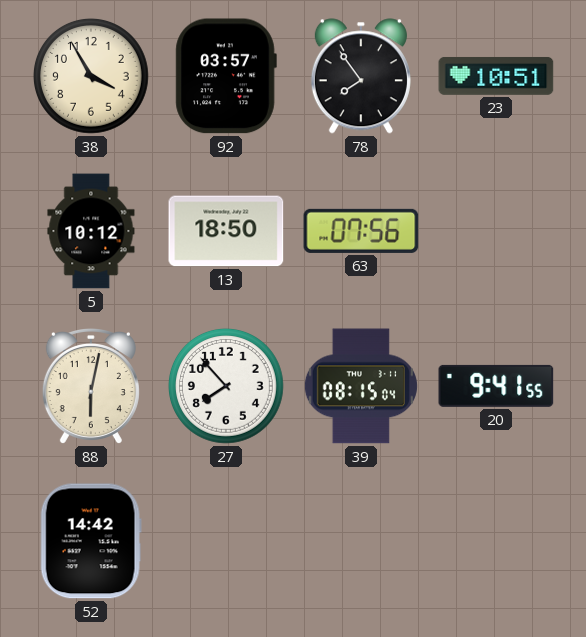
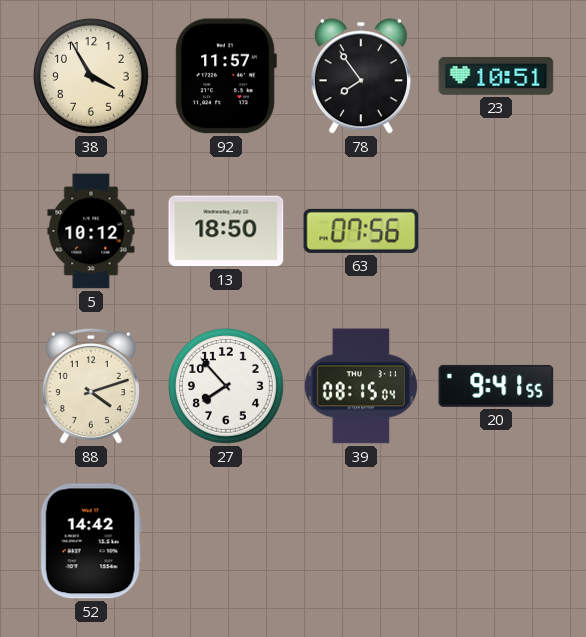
92: 03:57 -> 11:57 (226, 76)
88: 6:02 -> 4:12 (91, 387)
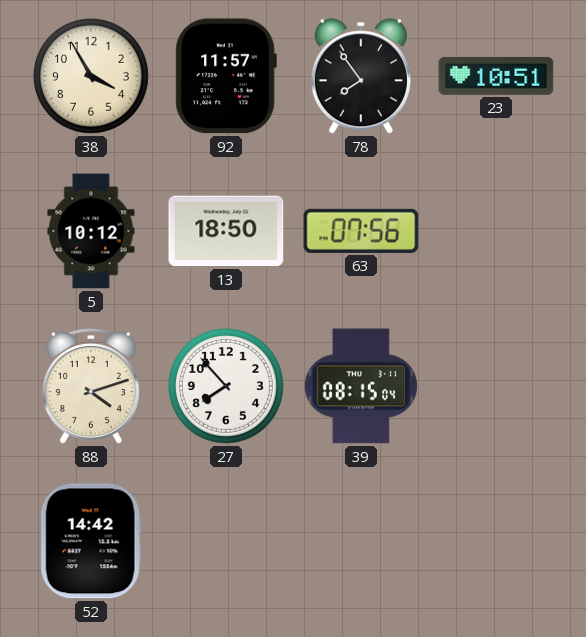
20: 9:41 -> none (496, 386)
